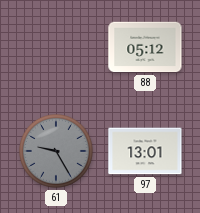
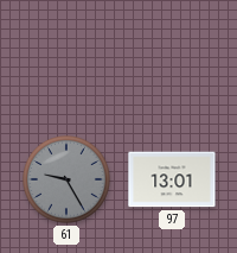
88: 05:12 -> none (145, 47)
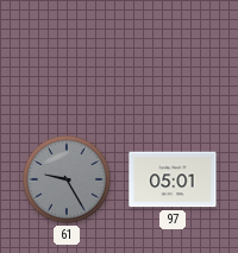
97: 13:01 -> 05:01 (173, 179)
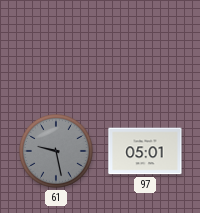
61: 9:25 -> 9:28 (57, 152)
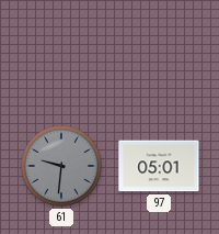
61: 9:28 -> 9:31 (62, 167)
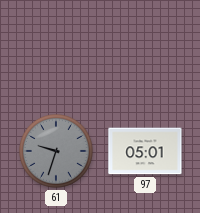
61: 9:31 -> 9:33 (57, 152)
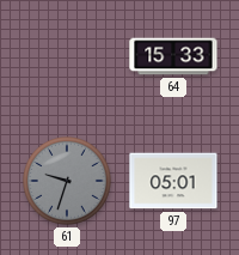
64: none -> 15:33 (173, 56)
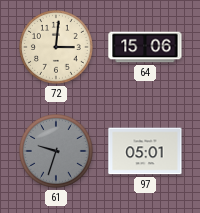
72: none -> 3:01 (57, 48)
64: 15:33 -> 15:06 (145, 47)
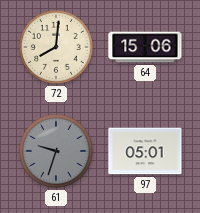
72: 3:01 -> 8:01 (57, 48)
